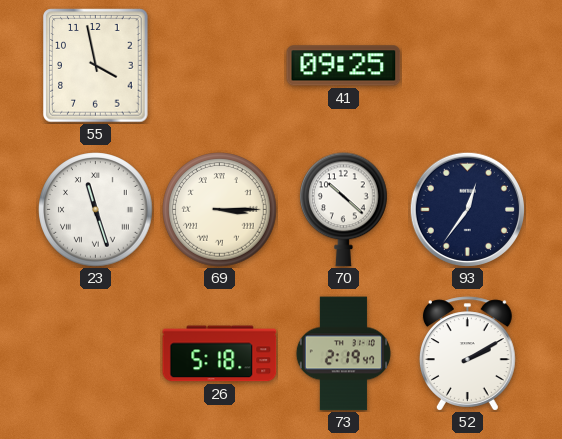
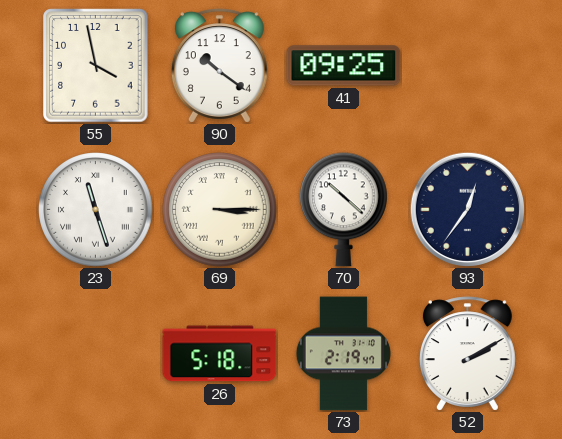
90: none -> 10:21 (219, 66)
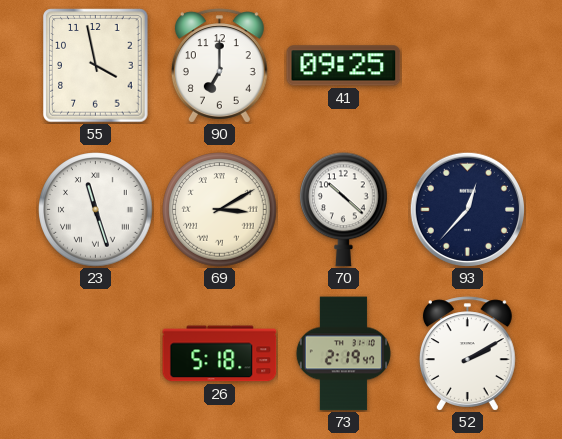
90: 10:21 -> 7:00 (219, 66)
69: 3:15 -> 3:10 (220, 210)
93: 12:36 -> 12:37 (467, 209)
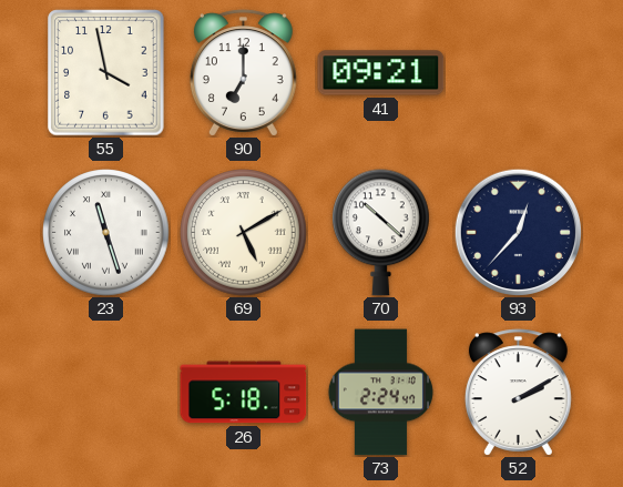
41: 09:25 -> 09:21 (381, 73)
69: 3:10 -> 5:10 (244, 233)
73: 2:19 -> 2:24 (380, 393)
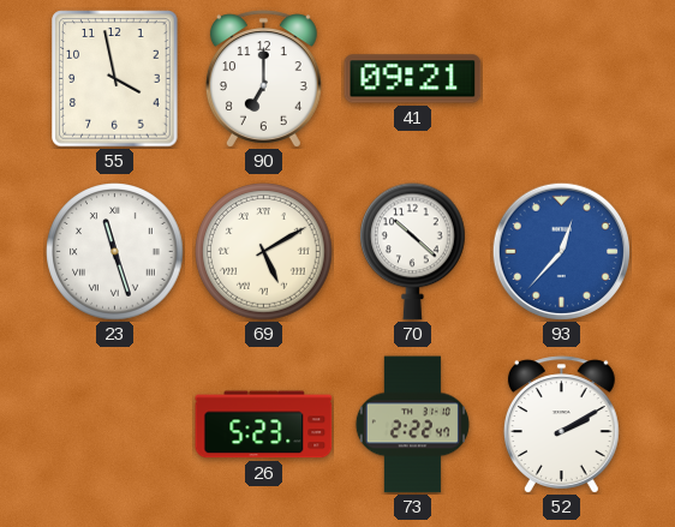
93 dial: navy -> blue (561, 251)
26: 5:18 -> 5:23 (264, 425)
73: 2:24 -> 2:22 (412, 425)
